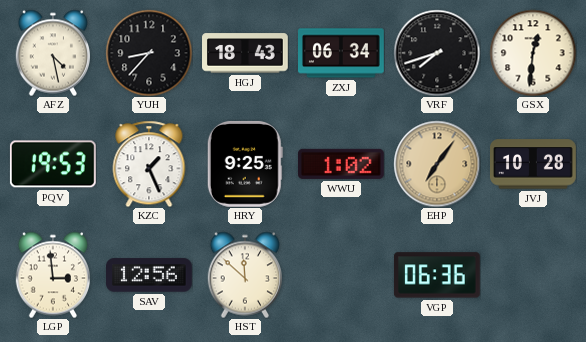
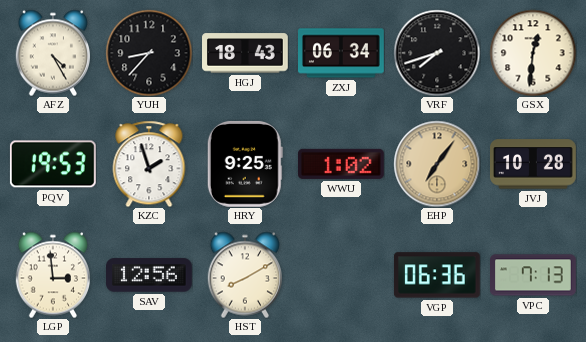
AFZ: 4:28 -> 4:25 (52, 53)
KZC: 1:26 -> 1:57 (149, 164)
HST: 11:52 -> 8:10 (244, 275)
VPC: none -> 7:13 (534, 275)
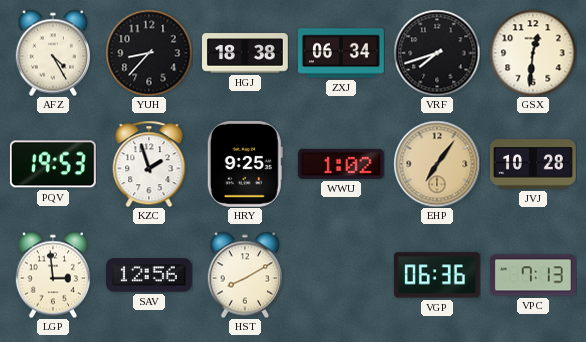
HGJ: 18:43 -> 18:38 (246, 53)
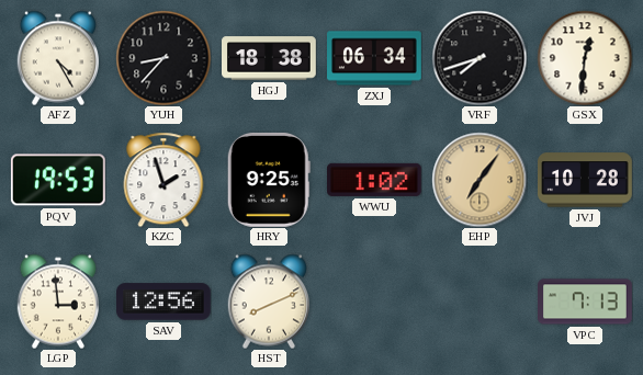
HST: 8:10 -> 8:11 (268, 302)
VGP: 06:36 -> none (437, 275)
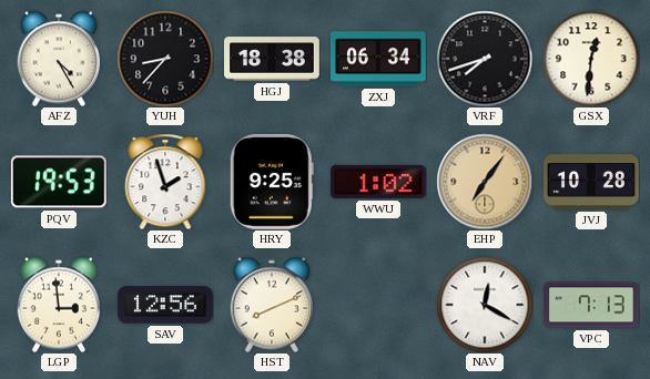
NAV: none -> 12:20 (485, 305)
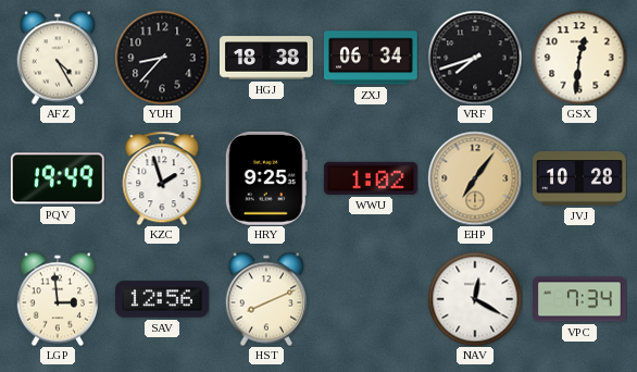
PQV: 19:53 -> 19:49 (58, 178)
VPC: 7:13 -> 7:34 (580, 299)
